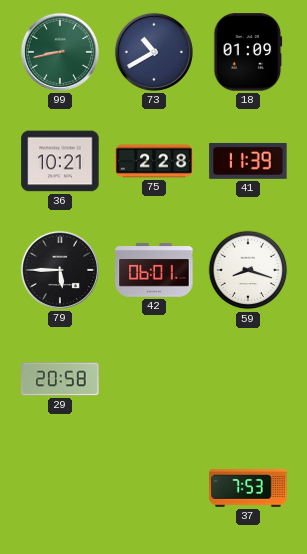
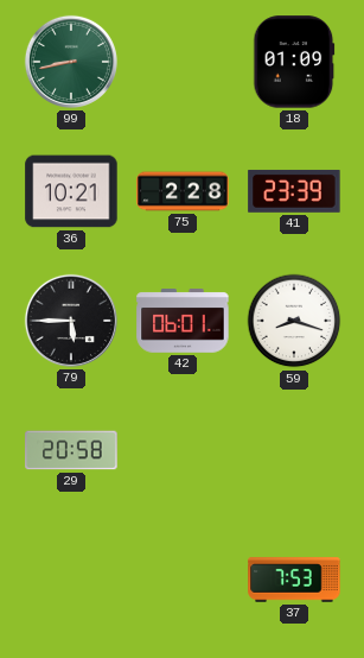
73: 10:40 -> none (154, 52)
41: 11:39 -> 23:39 (294, 191)
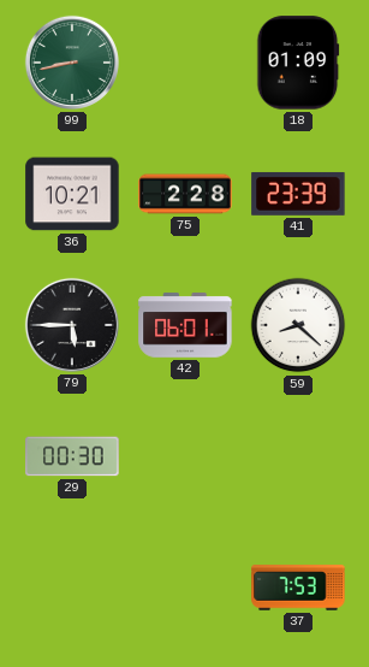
59: 8:18 -> 8:22 (298, 325)
29: 20:58 -> 00:30 (72, 456)
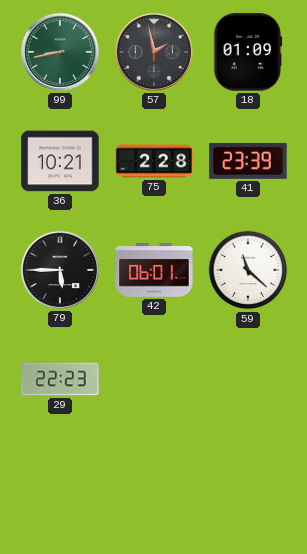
57: none -> 1:58 (154, 52)
59: 8:22 -> 11:22 (248, 270)
29: 00:30 -> 22:23 (60, 379)
37: 7:53 -> none (298, 588)
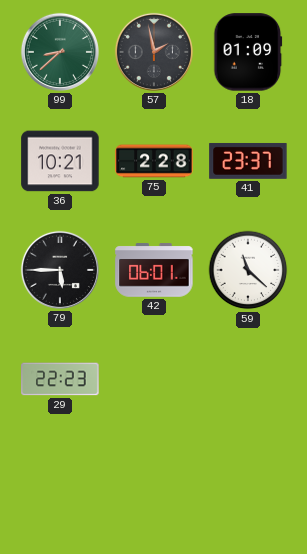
99: 8:43 -> 8:38 (60, 52)
41: 23:39 -> 23:37 (248, 161)
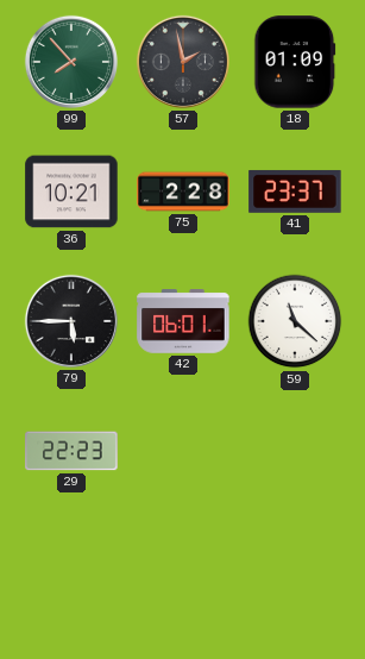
99: 8:38 -> 7:53 (71, 62)
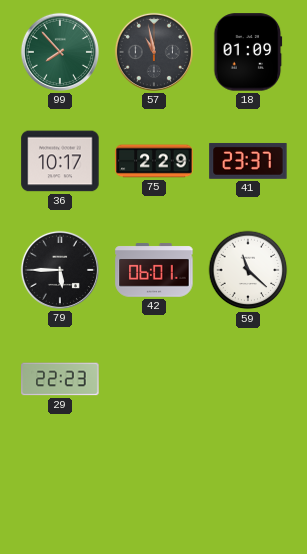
57: 1:58 -> 10:58 (154, 52)
36: 10:21 -> 10:17 (60, 161)
75: 2:28 -> 2:29 (154, 161)
